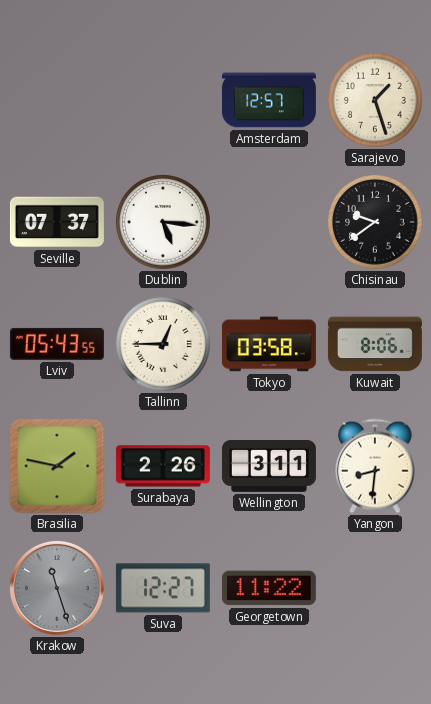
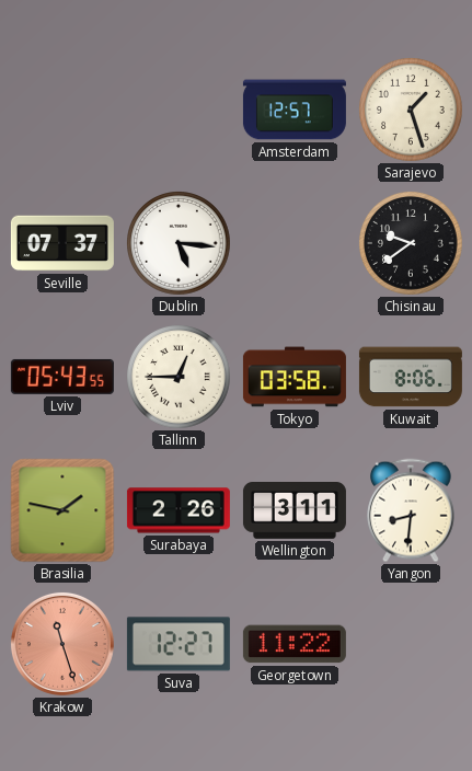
Krakow dial: grey -> salmon (62, 644)
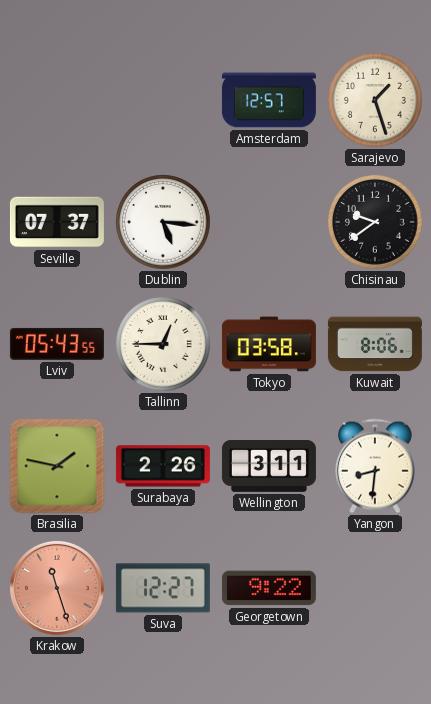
Georgetown: 11:22 -> 9:22 (269, 588)
